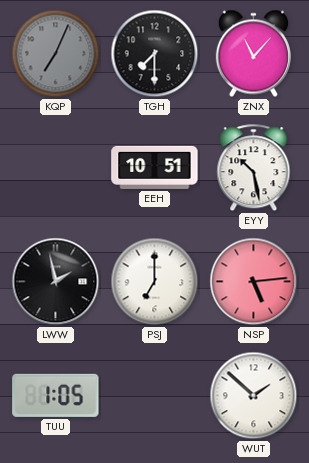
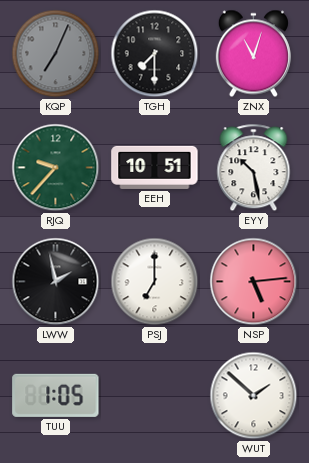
ZNX: 11:07 -> 11:03 (253, 54)
RJQ: none -> 9:37 (56, 168)
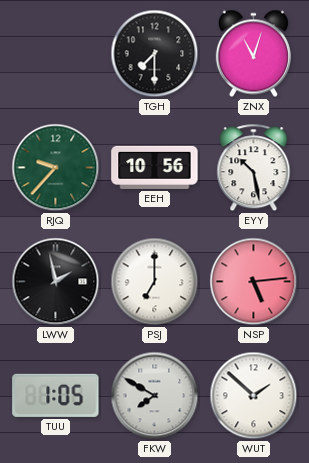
KQP: 7:04 -> none (56, 54)
EEH: 10:51 -> 10:56 (155, 167)
FKW: none -> 7:50 (155, 396)
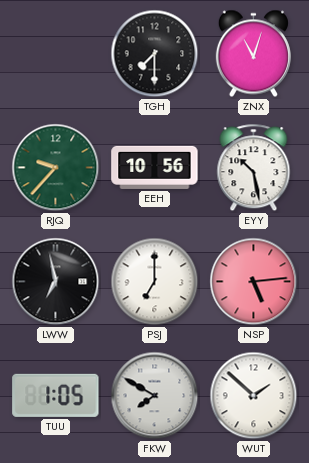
LWW: 1:58 -> 6:58 (56, 282)
